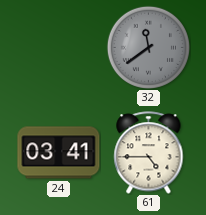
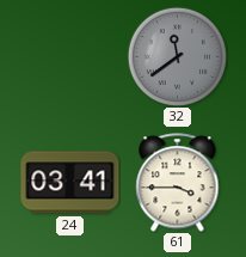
61: 4:45 -> 3:45 (178, 183)
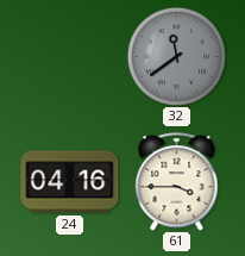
24: 03:41 -> 04:16 (70, 182)
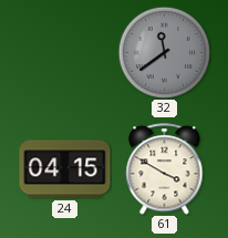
24: 04:16 -> 04:15 (65, 169)
61: 3:45 -> 3:50 (165, 169)
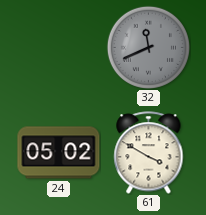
32: 11:39 -> 11:41 (148, 47)
24: 04:15 -> 05:02 (59, 153)
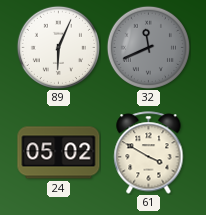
89: none -> 6:04 (58, 47)
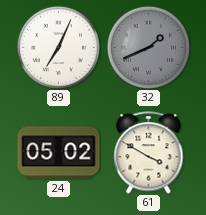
89: 6:04 -> 7:04 (58, 47)
32: 11:41 -> 1:41 (148, 47)
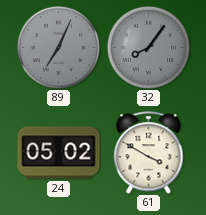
89 dial: white -> grey (58, 47)
32: 1:41 -> 8:06 (148, 47)
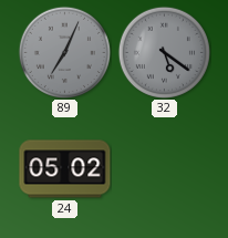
32: 8:06 -> 5:21 (164, 52)
61: 3:50 -> none (149, 153)
